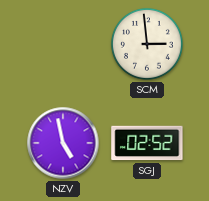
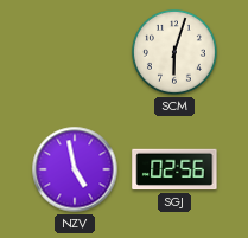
SCM: 2:59 -> 6:03 (174, 52)
SGJ: 02:52 -> 02:56 (174, 169)
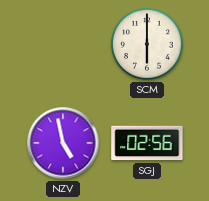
SCM: 6:03 -> 6:00 (147, 44)
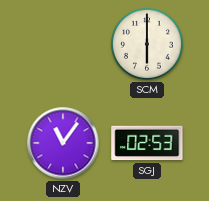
NZV: 4:58 -> 11:06 (63, 143)
SGJ: 02:56 -> 02:53 (147, 143)
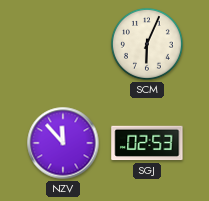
SCM: 6:00 -> 6:04 (147, 44)
NZV: 11:06 -> 11:53 (63, 143)
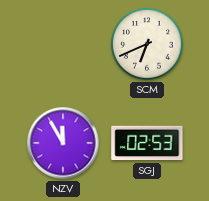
SCM: 6:04 -> 6:41 (147, 44)
NZV: 11:53 -> 11:55 (63, 143)
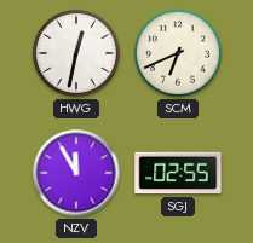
HWG: none -> 12:32 (76, 53)
SGJ: 02:53 -> 02:55 (178, 173)
